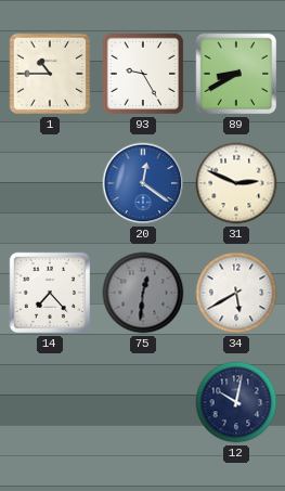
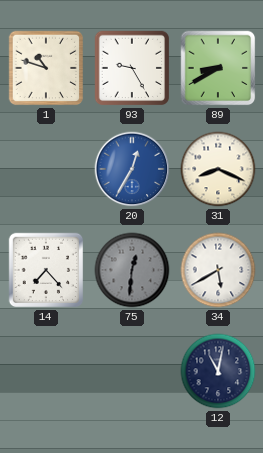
1: 10:45 -> 10:48 (46, 68)
20: 12:21 -> 12:35 (132, 169)
31: 2:49 -> 8:19 (218, 169)
12: 10:02 -> 11:02 (218, 371)
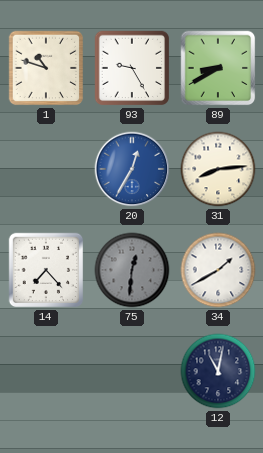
31: 8:19 -> 8:14 (218, 169)
34: 5:40 -> 1:40 (218, 270)
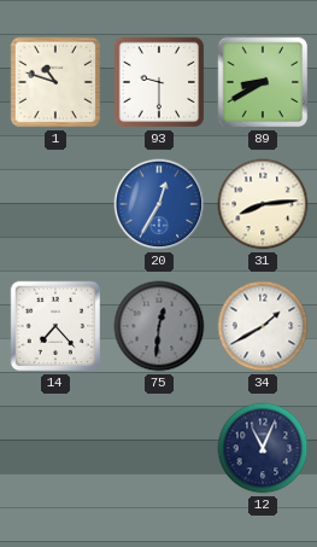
93: 9:25 -> 9:30 (159, 82)
12: 11:02 -> 11:04 (263, 448)
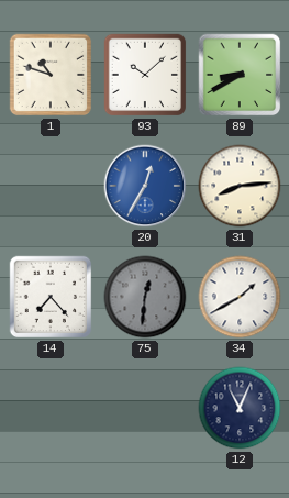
93: 9:30 -> 10:08 (145, 75)
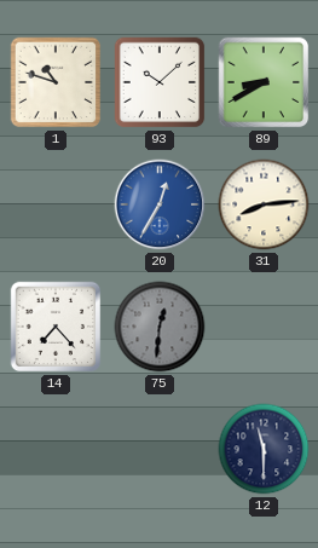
34: 1:40 -> none (240, 297)
12: 11:04 -> 11:30 (264, 449)
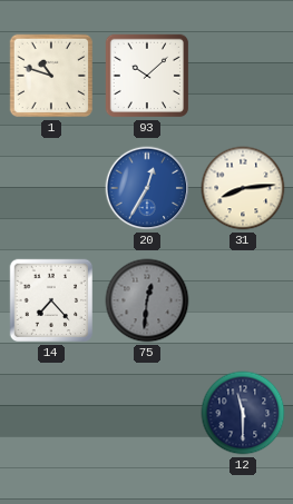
89: 8:40 -> none (264, 82)
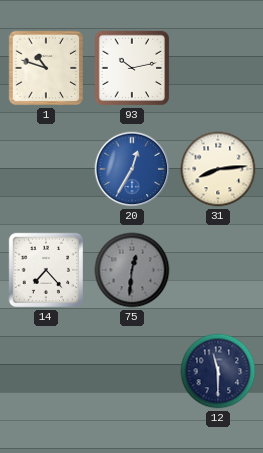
93: 10:08 -> 10:13 (132, 68)
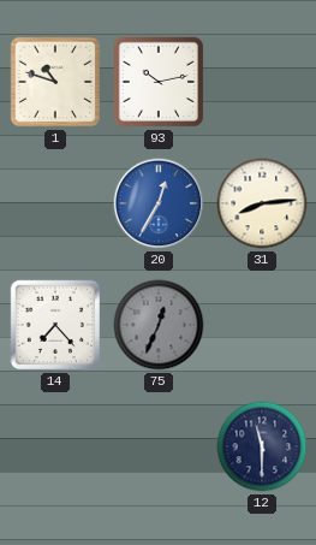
75: 12:31 -> 12:34 (159, 325)
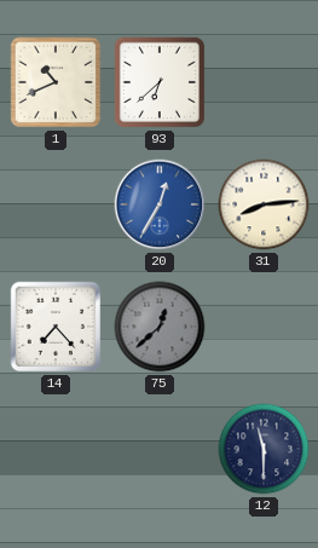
1: 10:48 -> 10:41 (56, 82)
93: 10:13 -> 6:38 (160, 82)
75: 12:34 -> 12:38 (160, 327)
